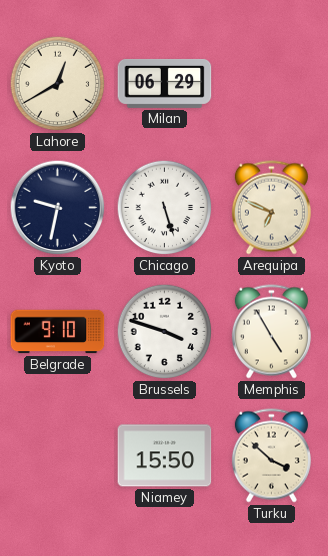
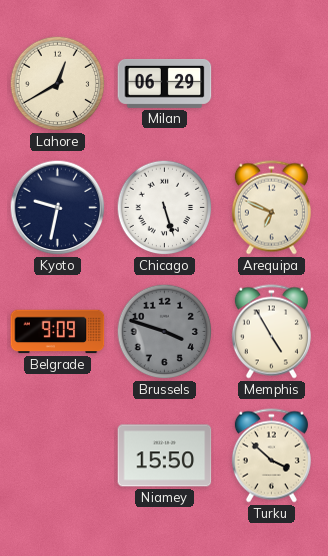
Belgrade: 9:10 -> 9:09 (58, 332)
Brussels dial: white -> grey (165, 332)
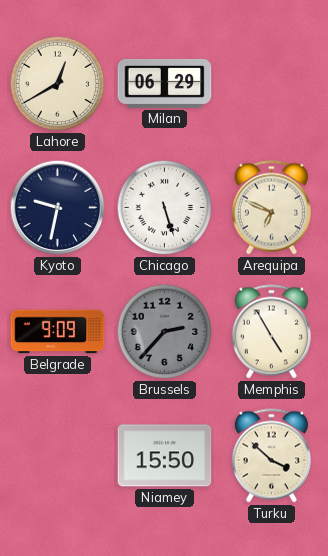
Brussels: 3:48 -> 2:37 (165, 332)
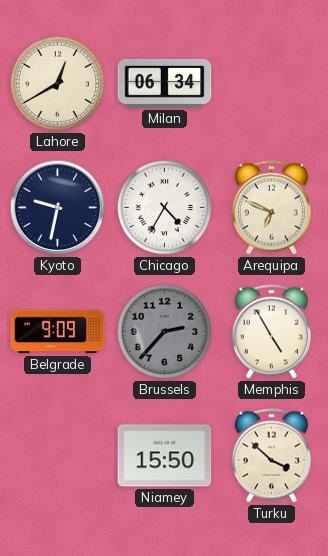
Milan: 06:29 -> 06:34 (165, 83)
Chicago: 5:27 -> 4:35 (165, 208)
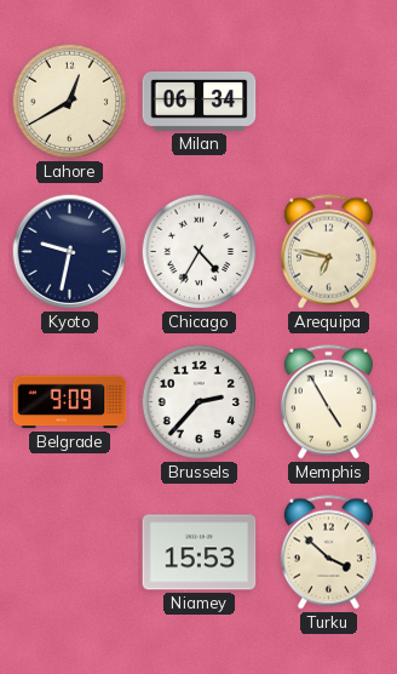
Arequipa: 6:49 -> 6:47 (328, 252)
Brussels dial: grey -> white (200, 402)
Niamey: 15:50 -> 15:53 (200, 553)
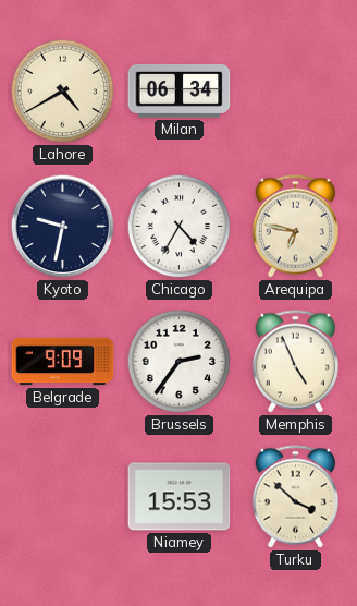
Lahore: 12:40 -> 4:40 (63, 92)
Brussels: 2:37 -> 2:36 (180, 362)
Memphis: 4:55 -> 4:56 (295, 362)
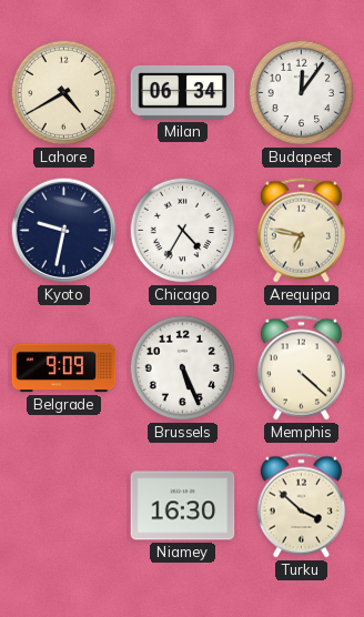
Budapest: none -> 12:06 (302, 93)
Brussels: 2:36 -> 5:26 (183, 368)
Memphis: 4:56 -> 4:22 (301, 368)
Niamey: 15:53 -> 16:30 (183, 506)
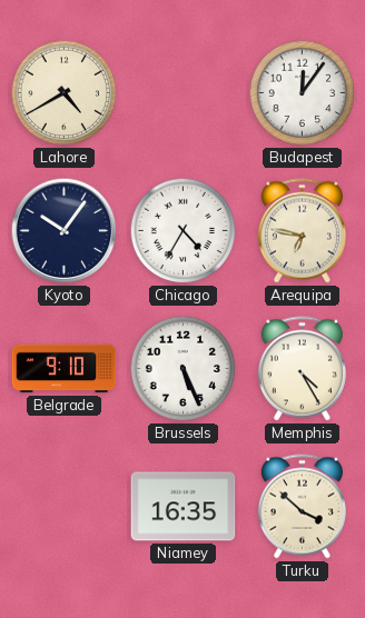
Milan: 06:34 -> none (183, 92)
Kyoto: 9:32 -> 10:06 (65, 231)
Belgrade: 9:09 -> 9:10 (65, 369)
Memphis: 4:22 -> 4:25 (302, 369)
Niamey: 16:30 -> 16:35 (184, 507)
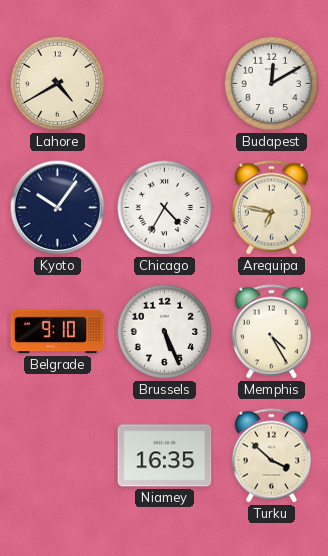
Budapest: 12:06 -> 12:10 (272, 84)
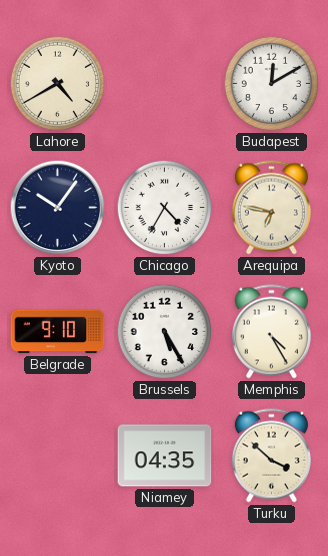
Brussels: 5:26 -> 5:25 (165, 332)
Niamey: 16:35 -> 04:35 (165, 456)
